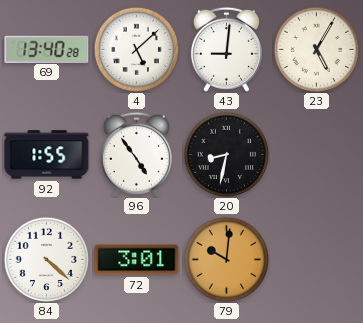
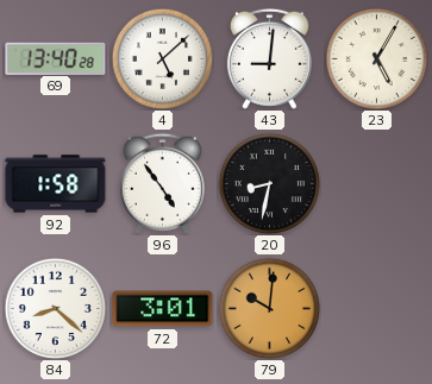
92: 1:55 -> 1:58 (56, 184)
84: 4:22 -> 8:22 (55, 308)
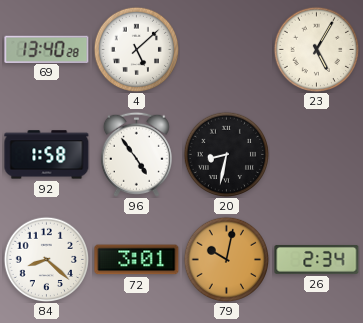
43: 9:01 -> none (269, 58)
79: 10:01 -> 10:02 (226, 259)
26: none -> 2:34 (317, 260)
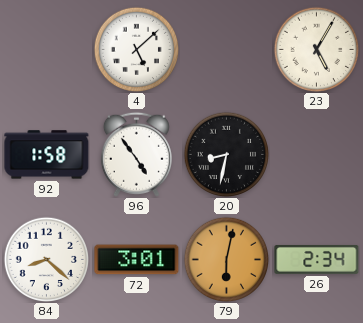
69: 13:40 -> none (47, 49)
79: 10:02 -> 6:02 (226, 259)
